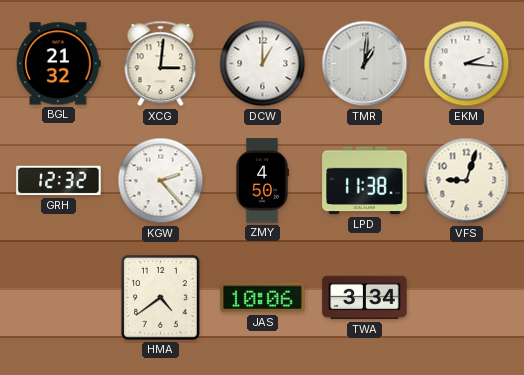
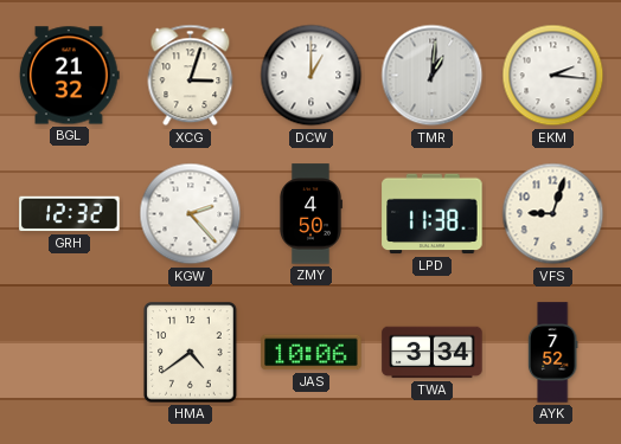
XCG: 3:01 -> 3:03 (191, 76)
AYK: none -> 7:52 (552, 353)
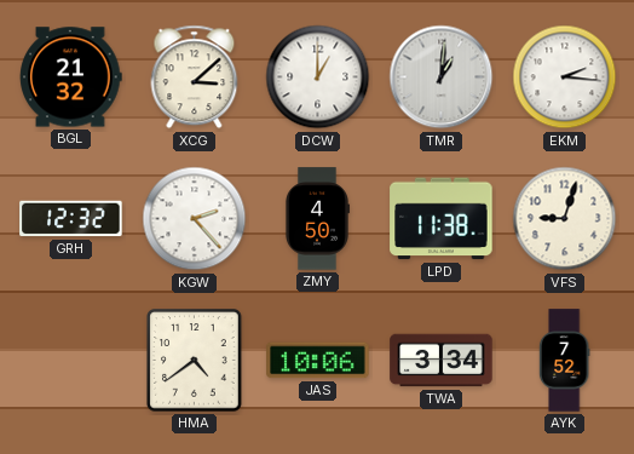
XCG: 3:03 -> 3:08 (195, 77)
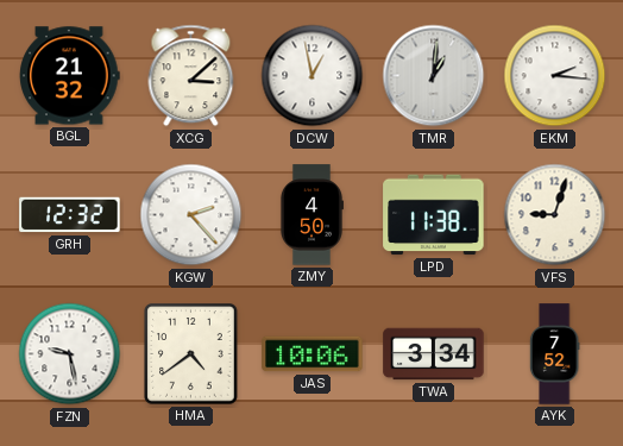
DCW: 1:00 -> 12:58 (313, 76)
FZN: none -> 9:28 (70, 354)
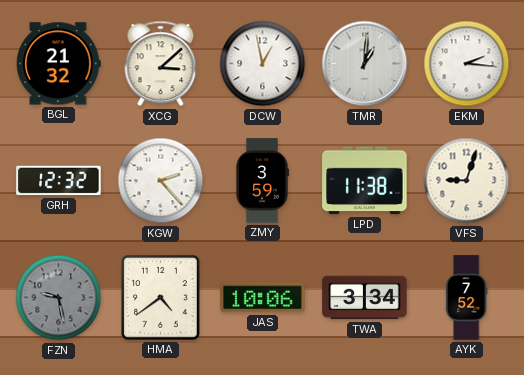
ZMY: 4:50 -> 3:59 (262, 181)
FZN dial: white -> grey (59, 298)
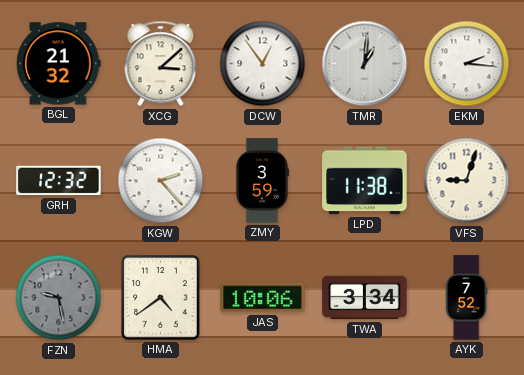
DCW: 12:58 -> 12:54 (263, 64)
